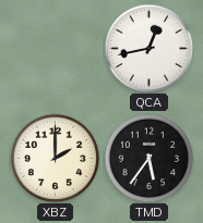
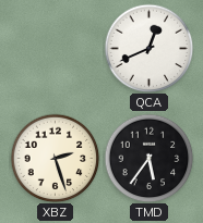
QCA: 12:43 -> 12:41 (148, 48)
XBZ: 2:00 -> 2:27 (55, 158)
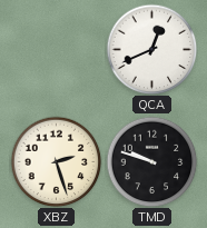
TMD: 5:36 -> 9:48 (151, 161)
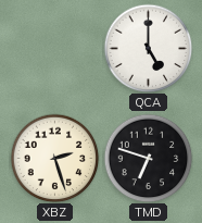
QCA: 12:41 -> 5:00 (148, 48)
TMD: 9:48 -> 6:48 (148, 158)
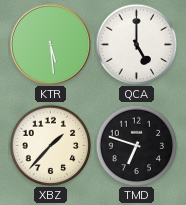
KTR: none -> 5:29 (50, 44)
XBZ: 2:27 -> 1:37 (50, 145)
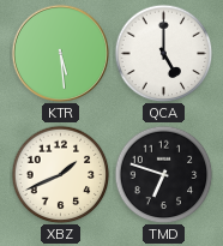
XBZ: 1:37 -> 1:41 (60, 174)
